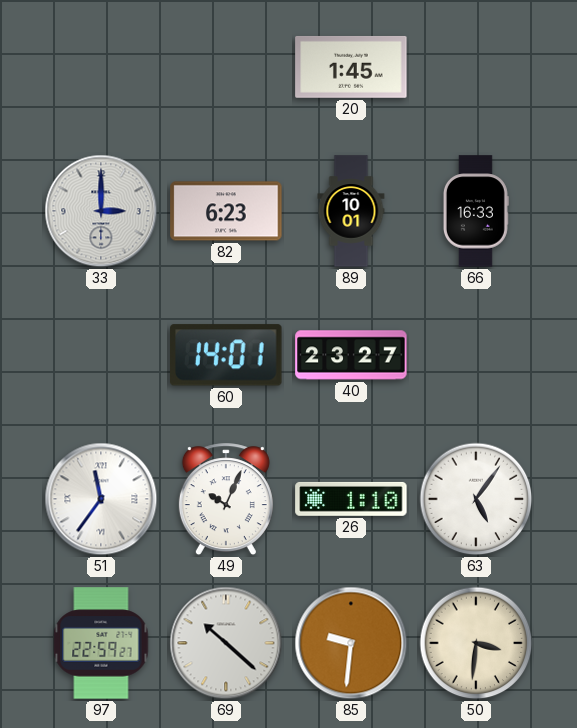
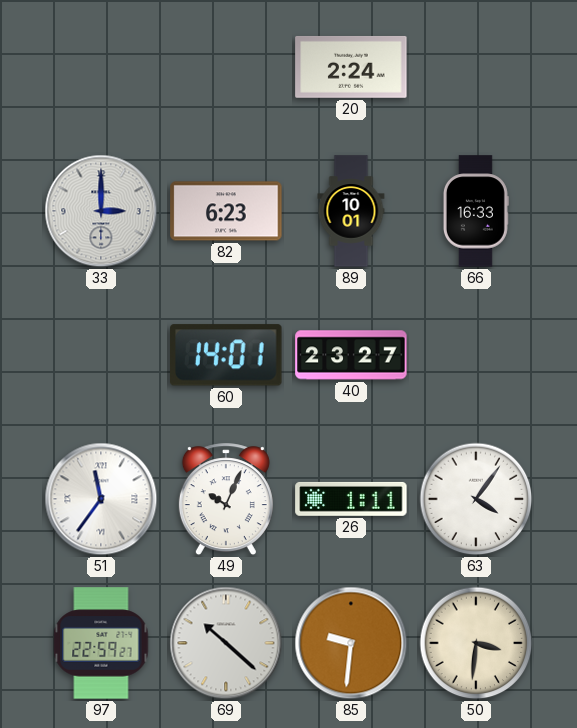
20: 1:45 -> 2:24 (351, 67)
26: 1:10 -> 1:11 (351, 499)
63: 5:06 -> 4:06 (476, 499)
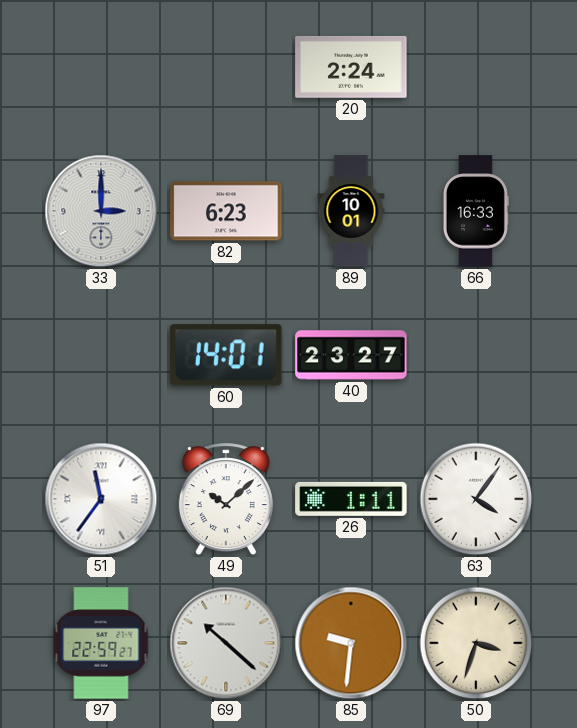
49: 10:04 -> 10:08 (226, 500)
50: 3:31 -> 3:33 (476, 643)
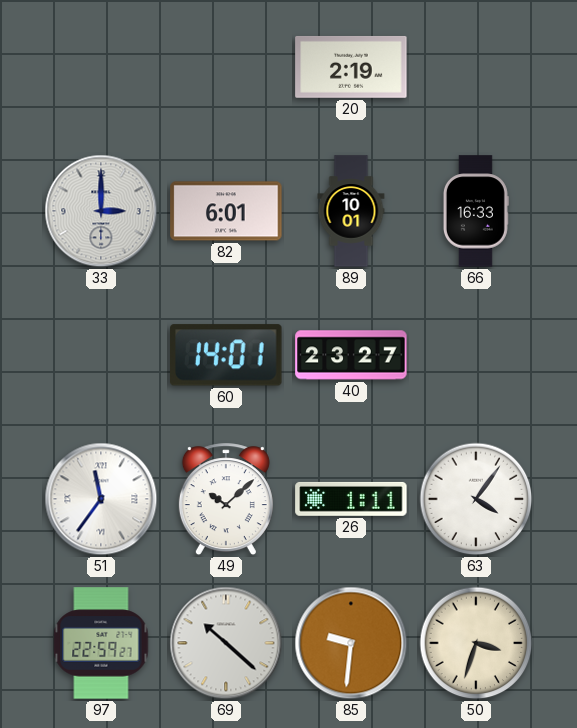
20: 2:24 -> 2:19 (351, 67)
82: 6:23 -> 6:01 (226, 211)
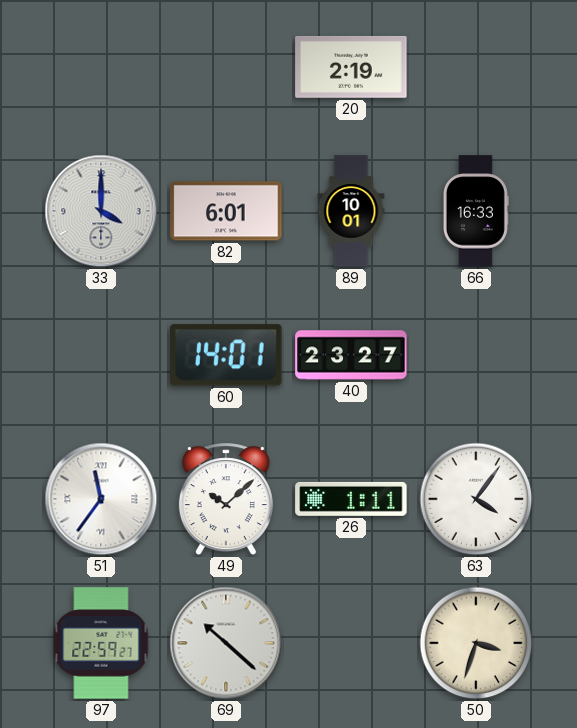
33: 3:00 -> 4:00 (101, 211)
85: 9:31 -> none (351, 643)
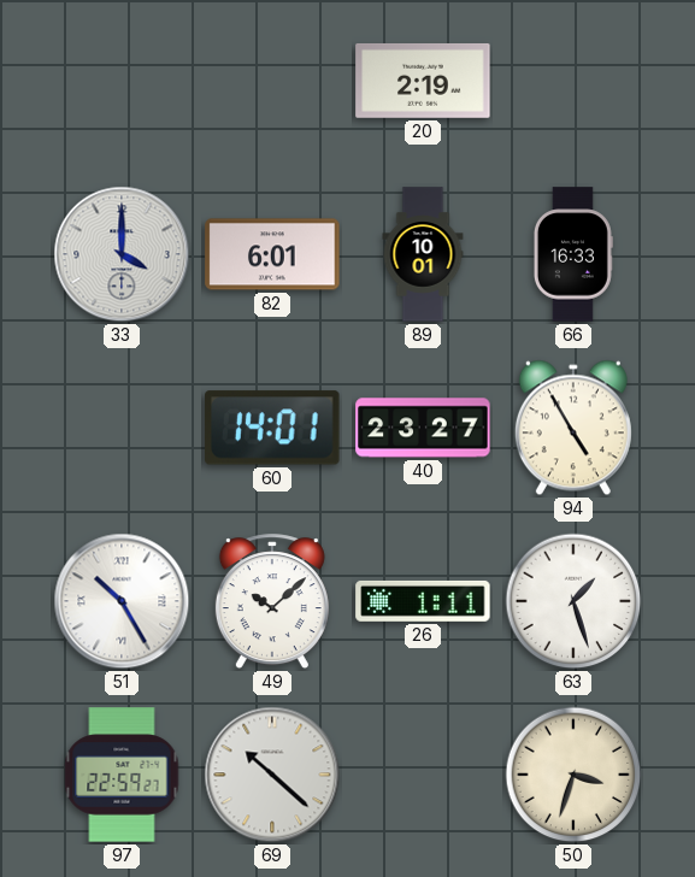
94: none -> 4:55 (573, 428)
51: 11:36 -> 10:25 (122, 601)
63: 4:06 -> 1:27 (573, 601)
